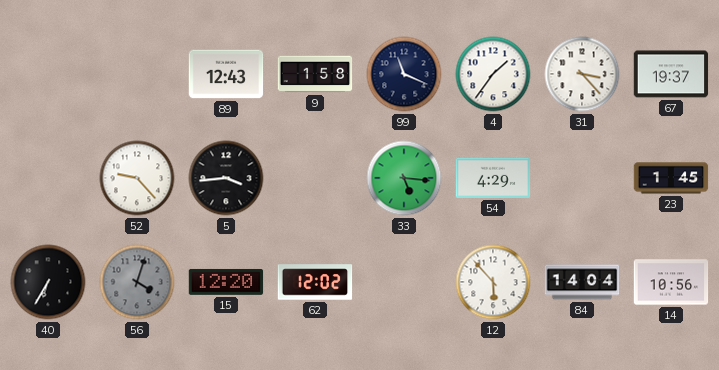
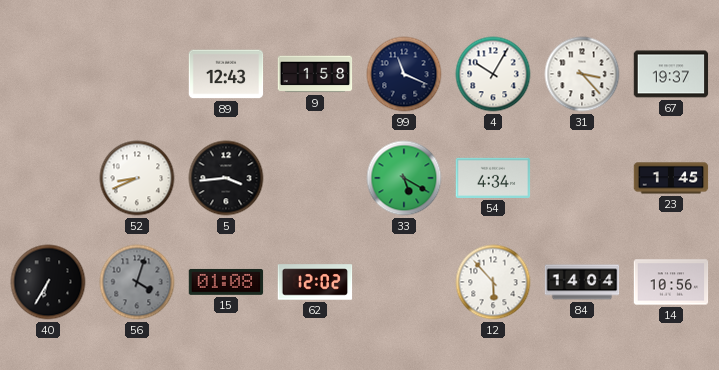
4: 1:36 -> 10:05 (493, 74)
52: 9:23 -> 8:41 (137, 178)
33: 5:16 -> 5:20 (404, 178)
54: 4:29 -> 4:34 (493, 178)
15: 12:20 -> 01:08 (226, 282)
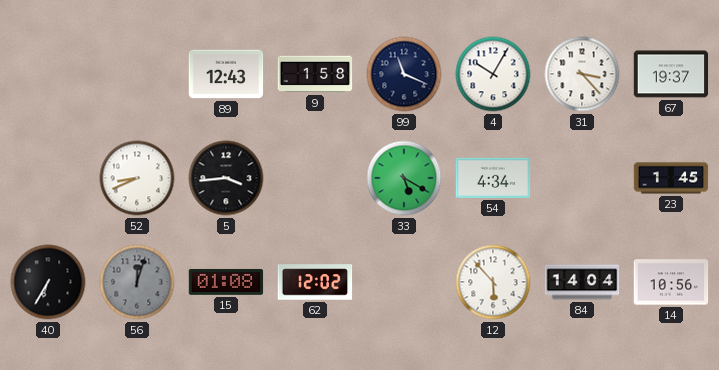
56: 4:03 -> 12:03 (137, 282)
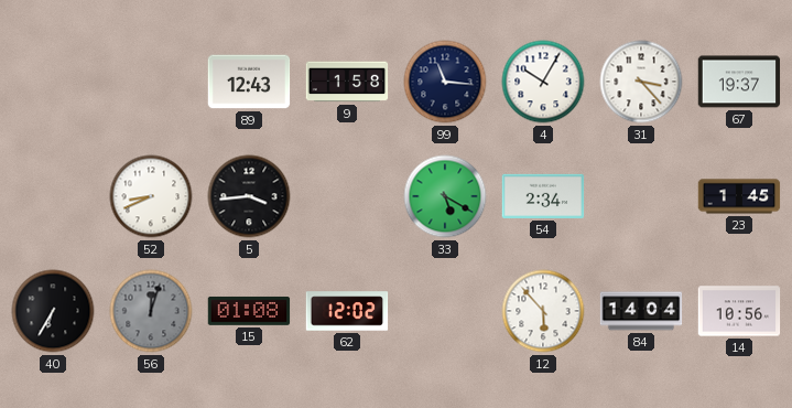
99: 11:19 -> 11:16 (445, 82)
54: 4:34 -> 2:34 (543, 196)
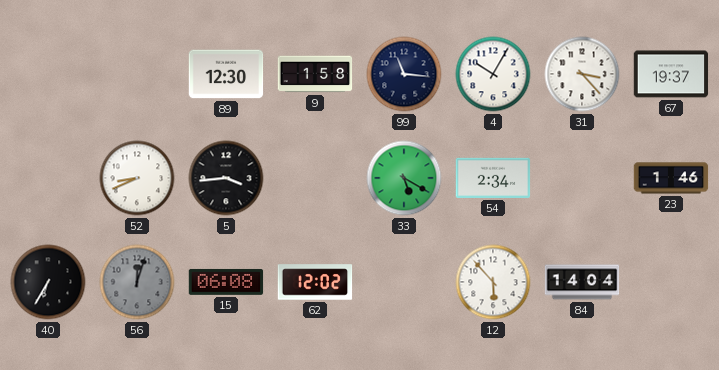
89: 12:43 -> 12:30 (226, 74)
23: 1:45 -> 1:46 (671, 178)
15: 01:08 -> 06:08 (226, 282)
14: 10:56 -> none (739, 311)
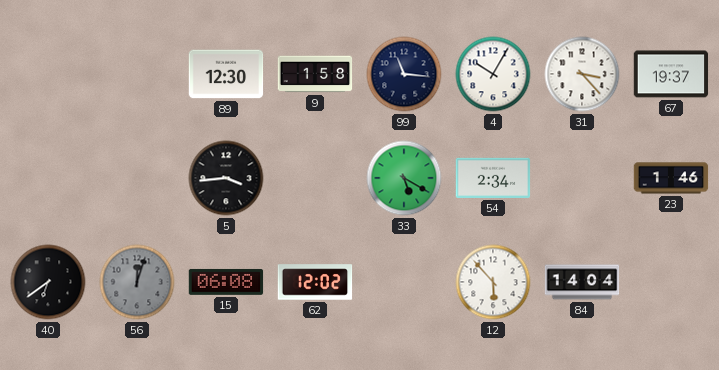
52: 8:41 -> none (137, 178)
40: 6:35 -> 6:39 (48, 282)
